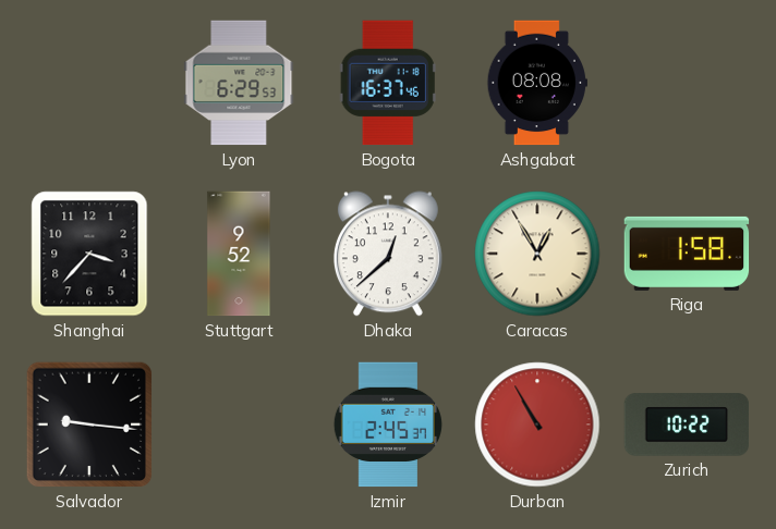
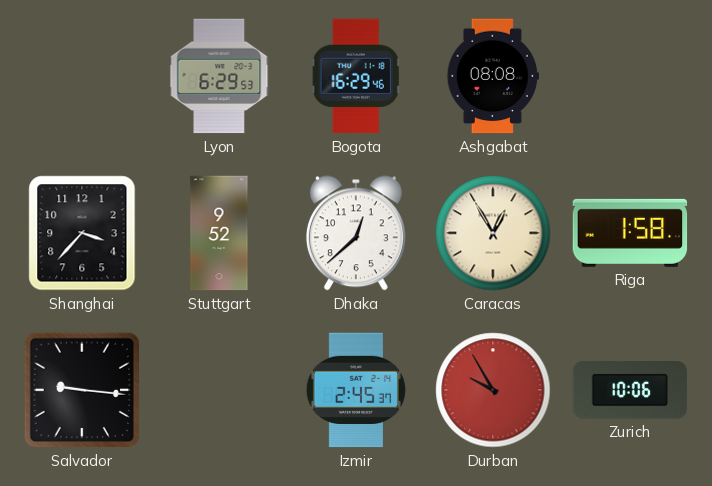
Bogota: 16:37 -> 16:29 (356, 76)
Durban: 10:55 -> 9:55 (493, 390)
Zurich: 10:22 -> 10:06 (630, 390)
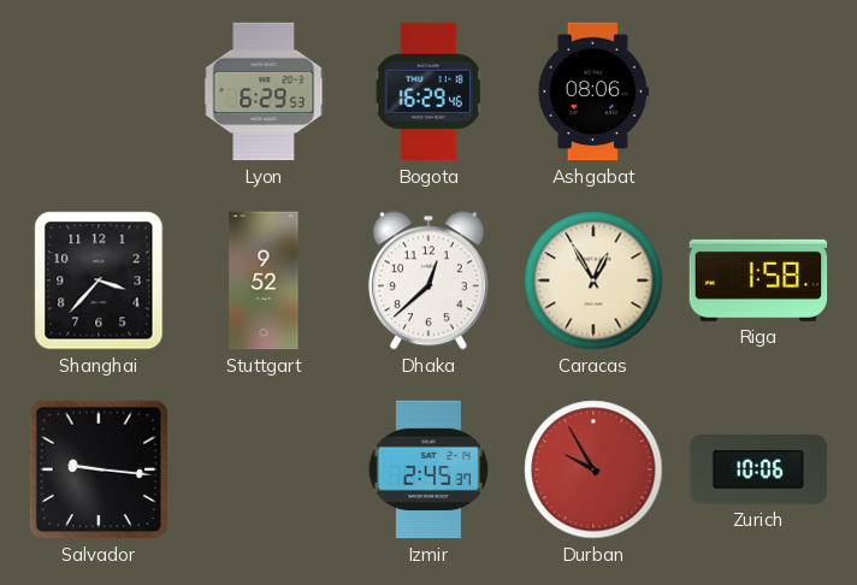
Ashgabat: 08:08 -> 08:06 (593, 91)
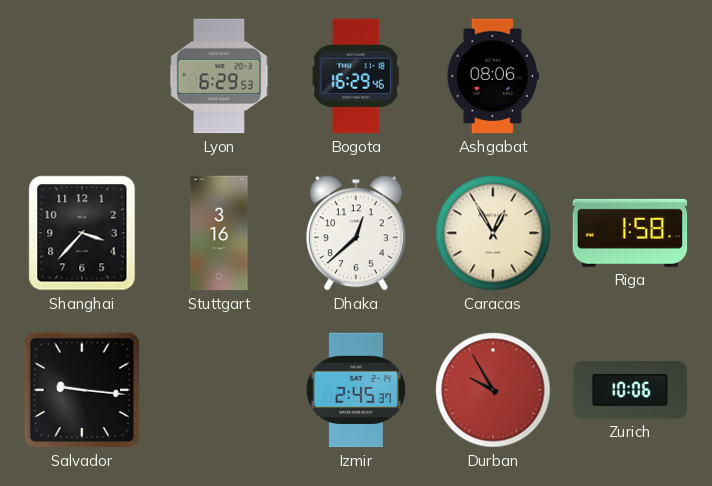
Stuttgart: 9:52 -> 3:16 (219, 233)
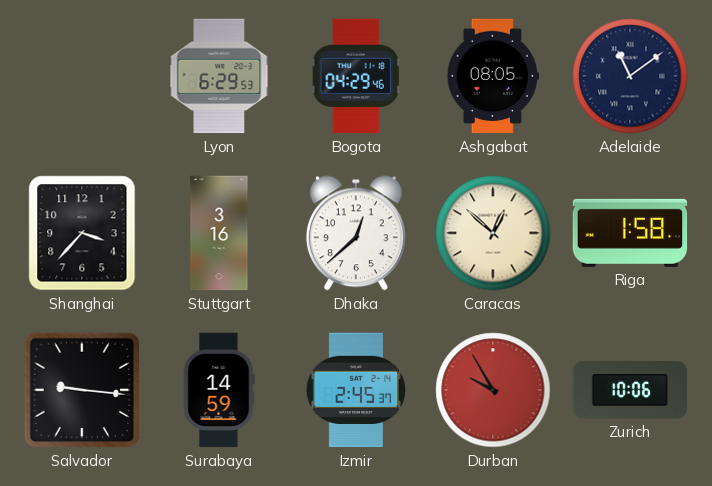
Bogota: 16:29 -> 04:29 (356, 76)
Ashgabat: 08:06 -> 08:05 (493, 76)
Adelaide: none -> 11:09 (630, 76)
Caracas: 12:55 -> 12:52 (493, 233)
Surabaya: none -> 14:59 (219, 390)
